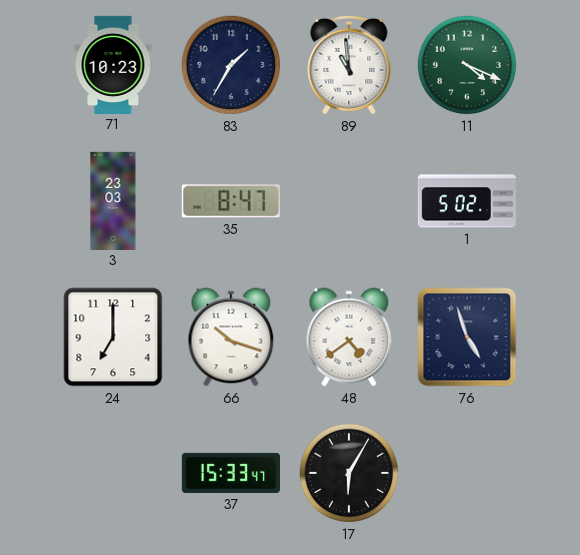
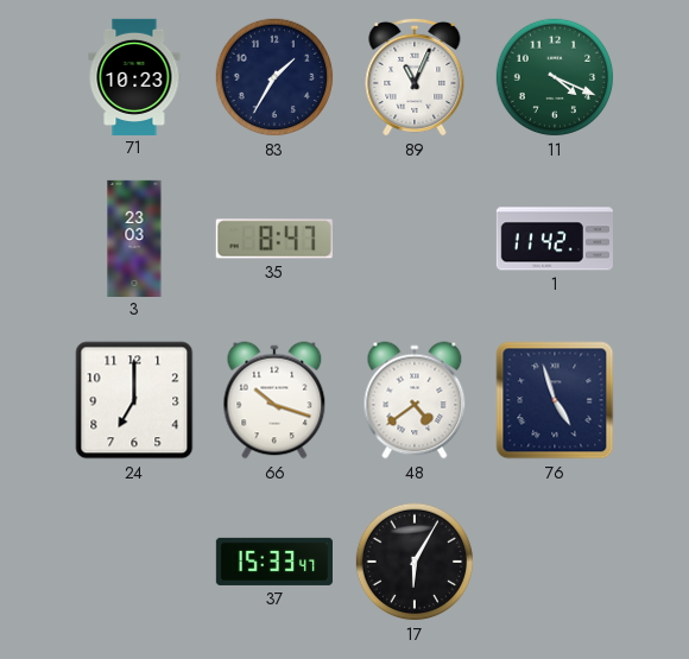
89: 10:59 -> 11:04 (415, 77)
1: 5:02 -> 11:42 (555, 239)
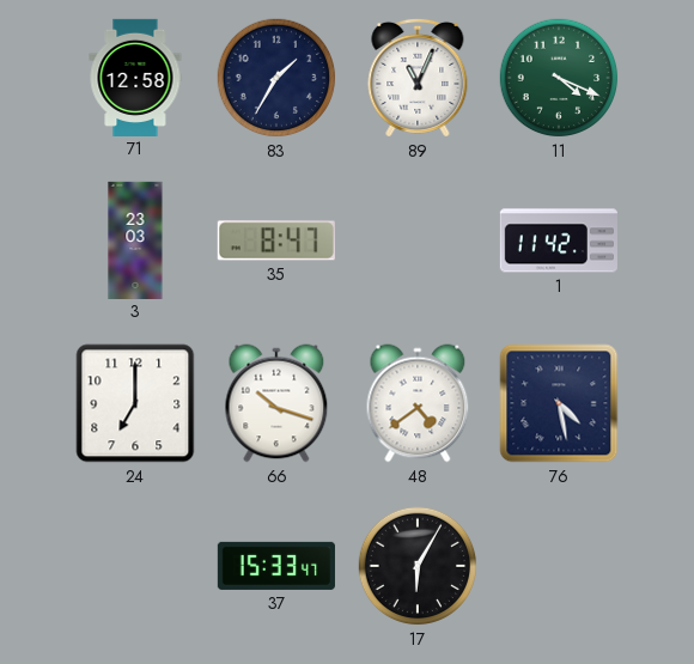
71: 10:23 -> 12:58 (135, 77)
76: 4:57 -> 4:28 (559, 403)
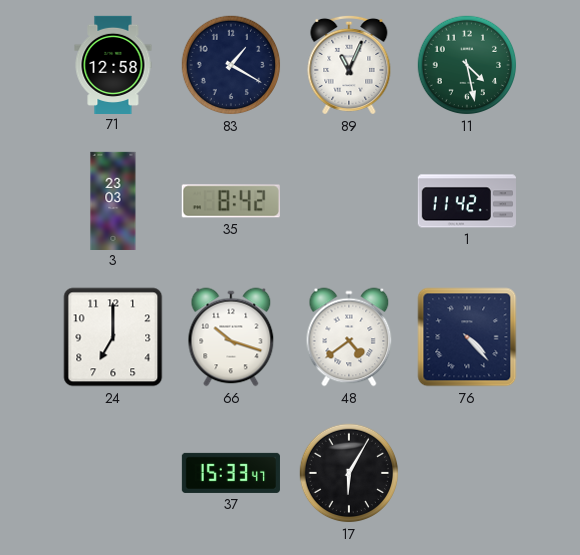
83: 1:35 -> 1:20 (231, 65)
11: 4:19 -> 4:28 (467, 65)
35: 8:47 -> 8:42 (231, 201)
76: 4:28 -> 4:23 (467, 337)
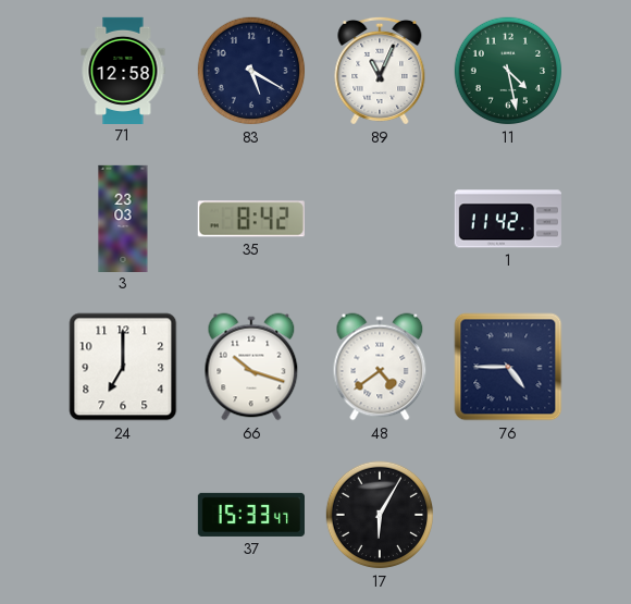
83: 1:20 -> 5:20 (251, 71)
76: 4:23 -> 4:45 (508, 367)
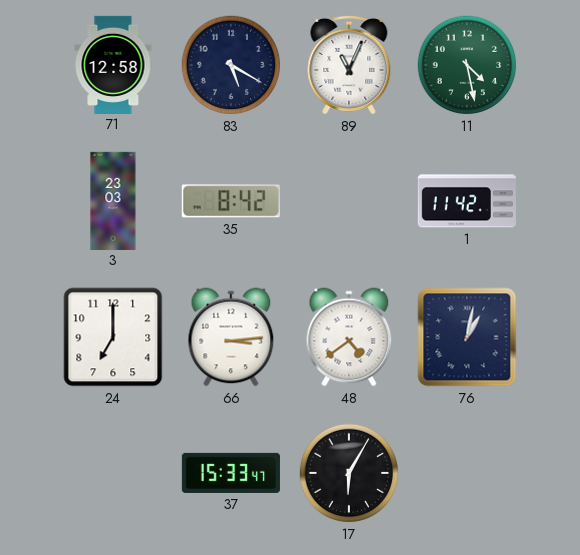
66: 10:18 -> 3:14 (231, 337)
76: 4:45 -> 1:02 (467, 337)
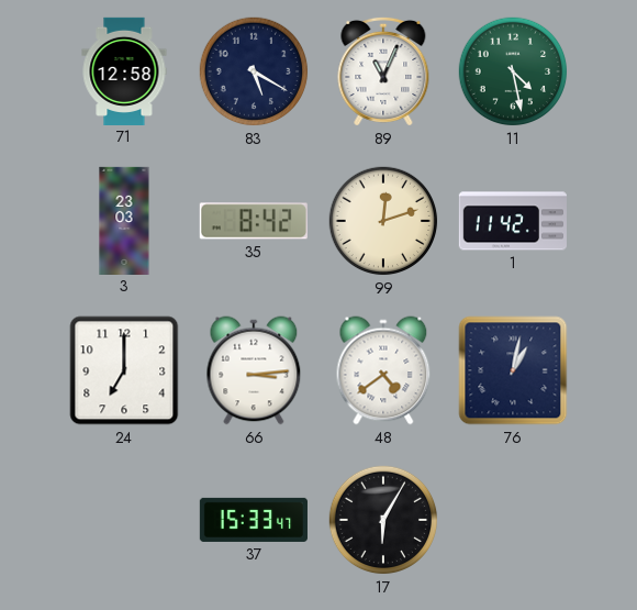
99: none -> 12:12 (383, 221)
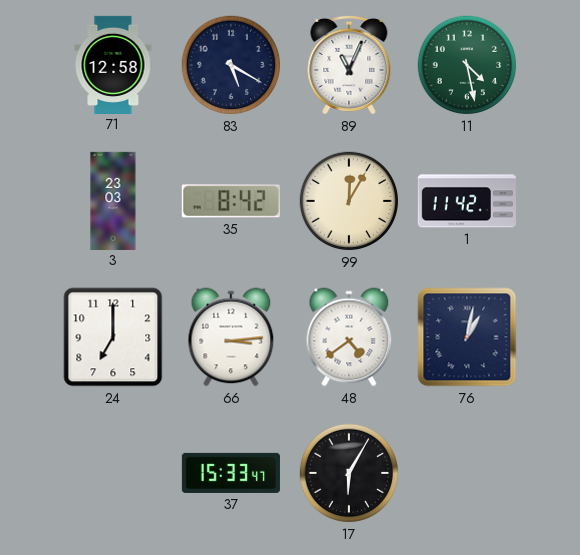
99: 12:12 -> 12:05 (349, 201)
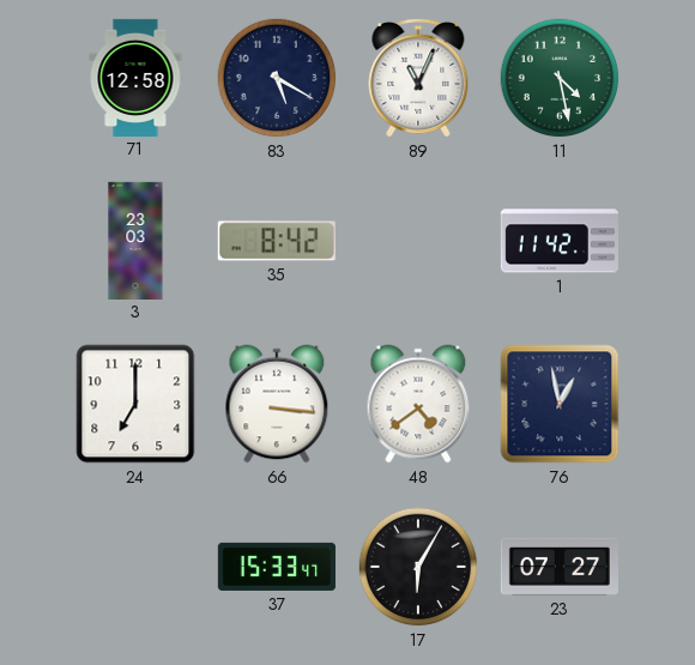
99: 12:05 -> none (349, 201)
66: 3:14 -> 3:16 (277, 404)
76: 1:02 -> 12:58 (560, 404)
23: none -> 07:27 (560, 567)
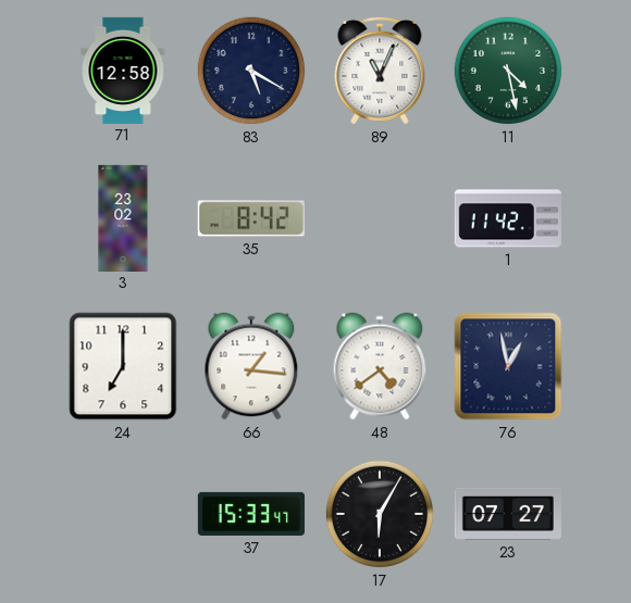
3: 23:03 -> 23:02 (123, 217)
66: 3:16 -> 1:16 (251, 366)
